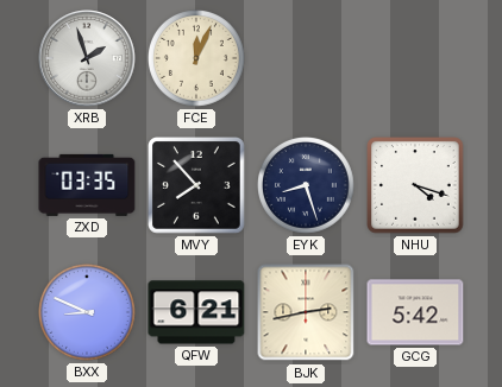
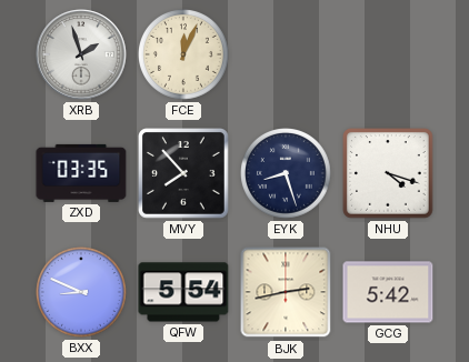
QFW: 6:21 -> 5:54 (183, 292)
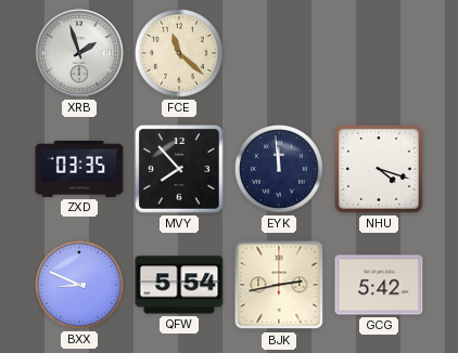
FCE: 12:04 -> 11:22 (180, 54)
EYK: 8:27 -> 11:59 (280, 170)
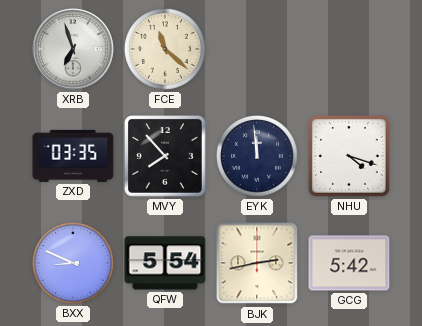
XRB: 1:57 -> 6:57 (73, 49)
